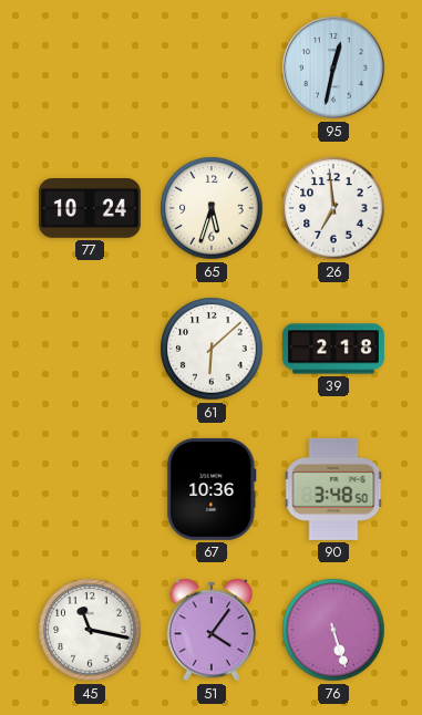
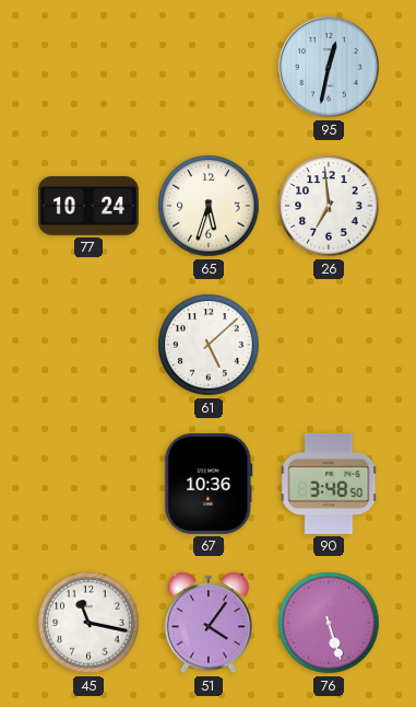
61: 6:08 -> 5:08 (209, 345)
39: 2:18 -> none (333, 349)
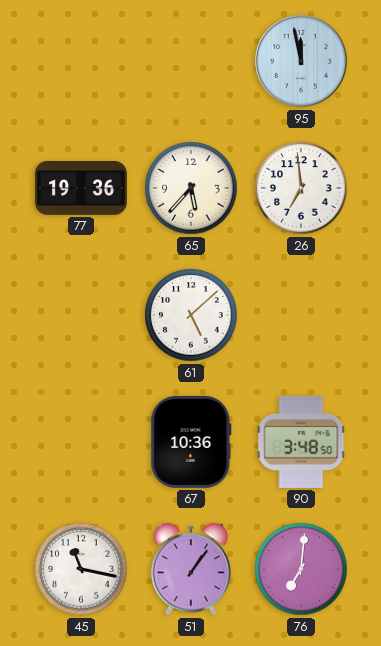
95: 12:32 -> 11:58 (301, 61)
77: 10:24 -> 19:36 (81, 189)
65: 5:33 -> 5:37 (191, 188)
51: 4:06 -> 1:06 (190, 569)
76: 5:27 -> 7:01 (301, 569)
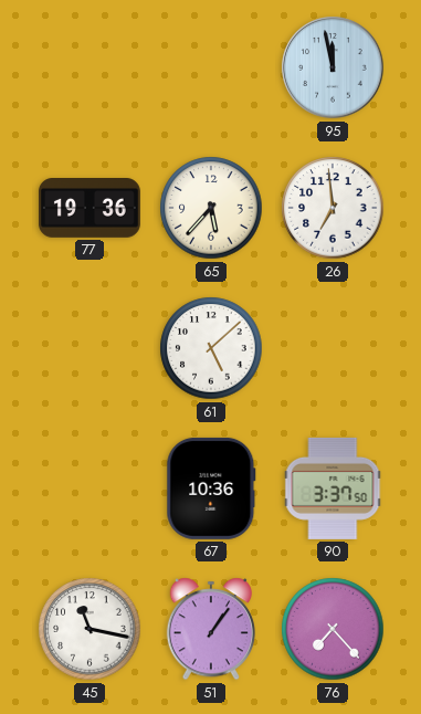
90: 3:48 -> 3:37 (333, 489)
76: 7:01 -> 7:23 (333, 629)
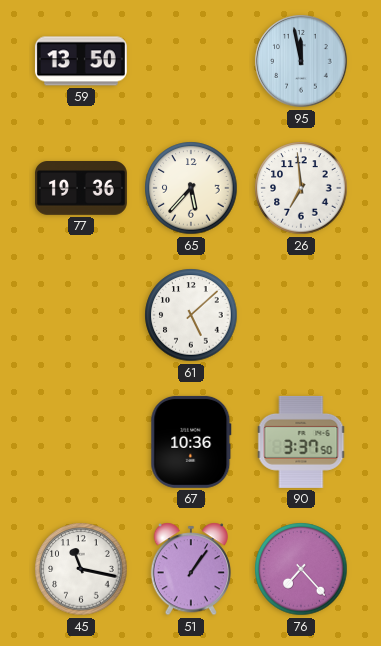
59: none -> 13:50 (81, 61)
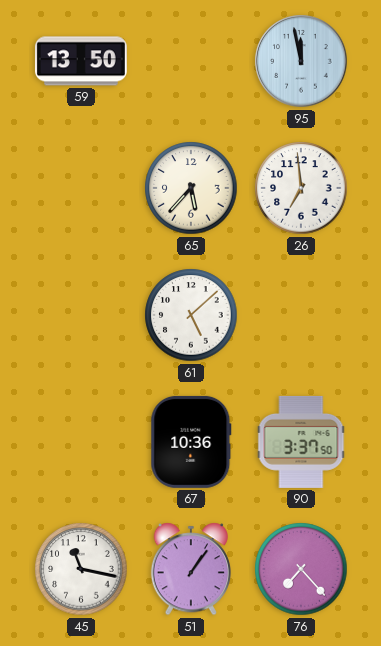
77: 19:36 -> none (81, 189)
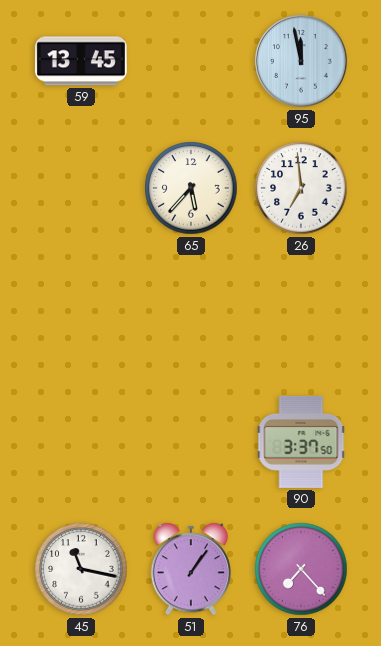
59: 13:50 -> 13:45 (81, 61)
61: 5:08 -> none (191, 315)
67: 10:36 -> none (191, 442)
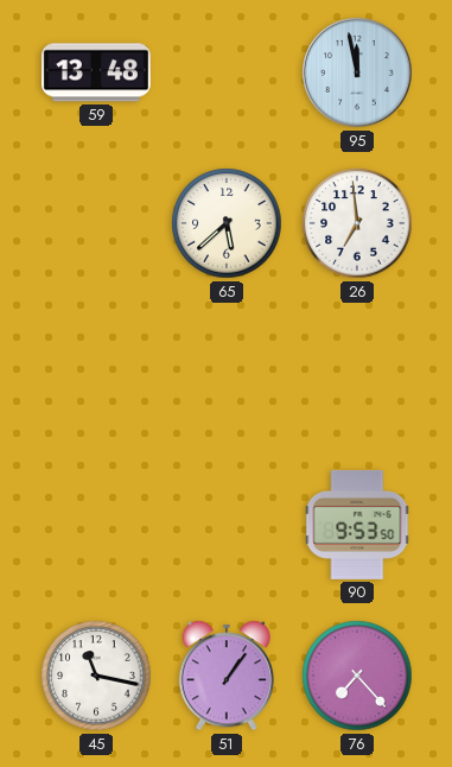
59: 13:45 -> 13:48 (96, 72)
65: 5:37 -> 5:38 (227, 223)
90: 3:37 -> 9:53 (357, 525)
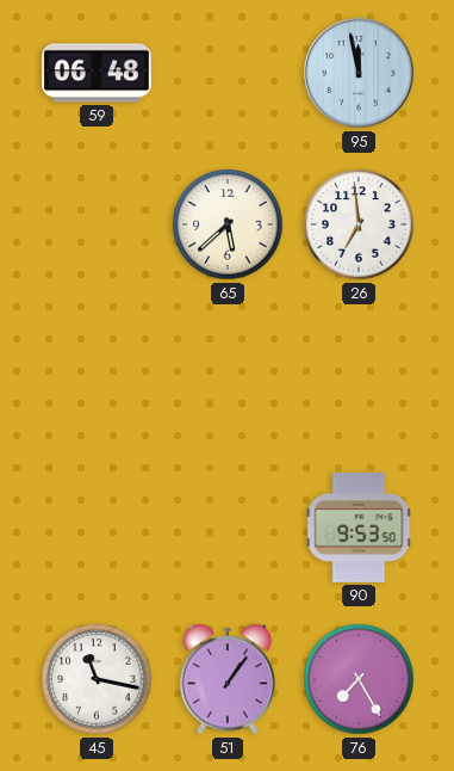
59: 13:48 -> 06:48 (97, 73)
76: 7:23 -> 7:25 (359, 679)
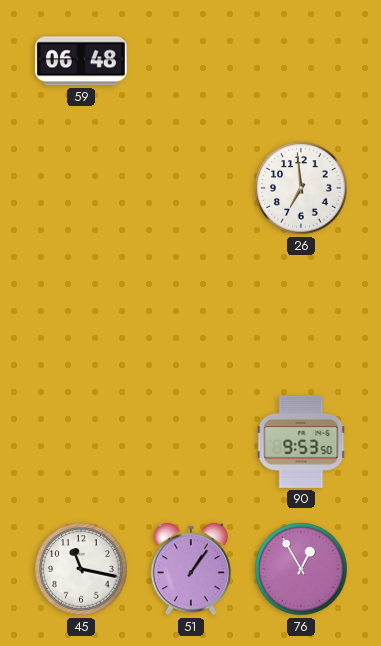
95: 11:58 -> none (359, 73)
65: 5:38 -> none (228, 224)
76: 7:25 -> 12:55 (301, 569)
